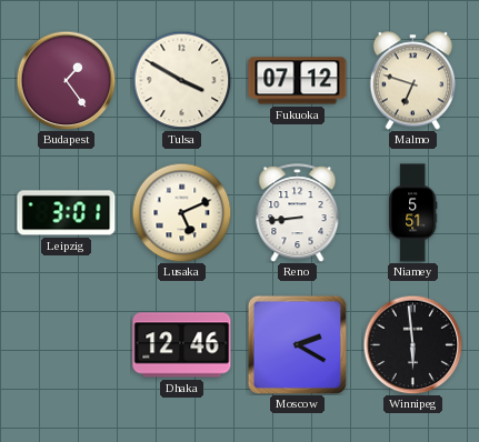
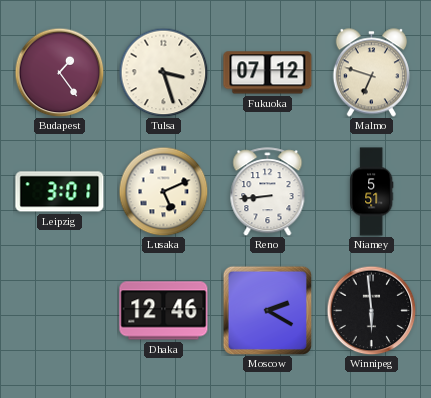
Tulsa: 3:50 -> 3:27 (163, 72)
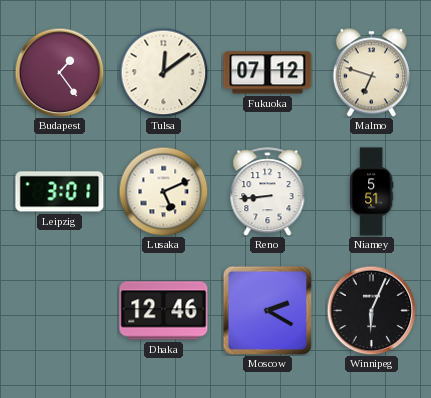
Tulsa: 3:27 -> 12:09 (163, 72)
Winnipeg: 5:59 -> 6:04 (371, 310)
